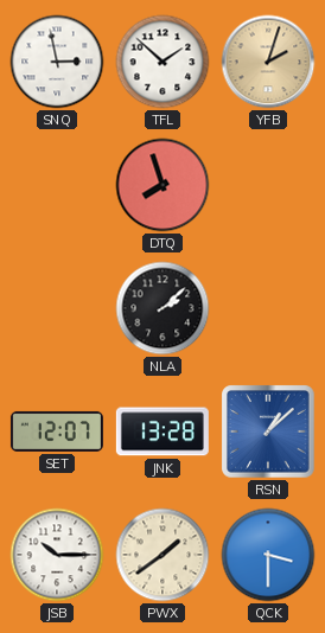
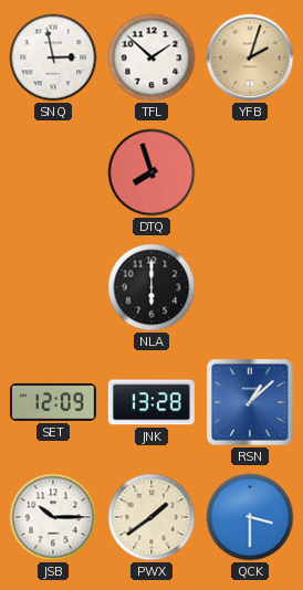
NLA: 2:08 -> 6:00 (151, 287)
SET: 12:07 -> 12:09 (53, 402)
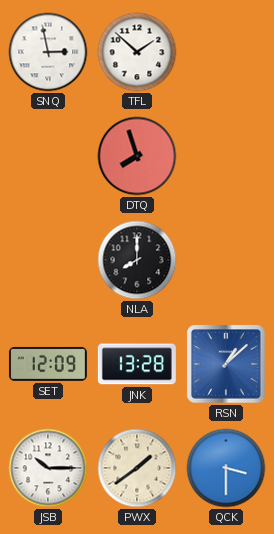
YFB: 2:03 -> none (250, 57)
NLA: 6:00 -> 8:00 (137, 260)
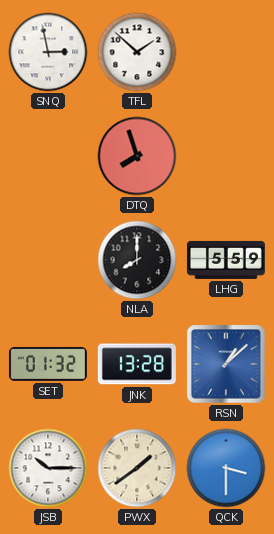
LHG: none -> 5:59 (226, 260)
SET: 12:09 -> 01:32 (48, 364)
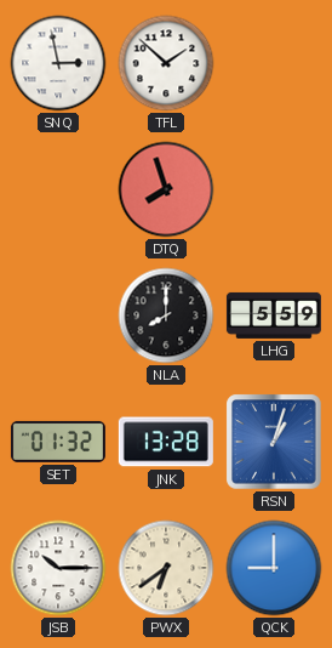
RSN: 1:08 -> 1:03 (274, 442)
PWX: 1:39 -> 6:39 (166, 568)
QCK: 3:30 -> 9:00 (274, 568)
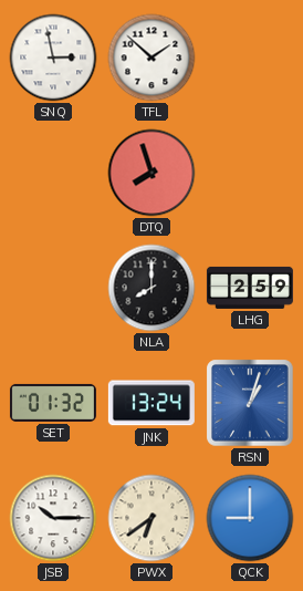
LHG: 5:59 -> 2:59 (250, 288)
JNK: 13:28 -> 13:24 (151, 403)
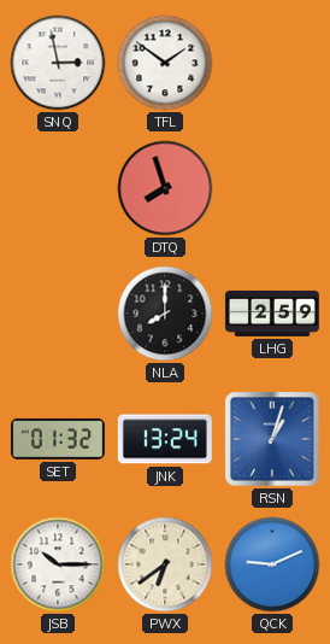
TFL: 1:52 -> 1:51 (165, 63)
QCK: 9:00 -> 9:11 (272, 564)
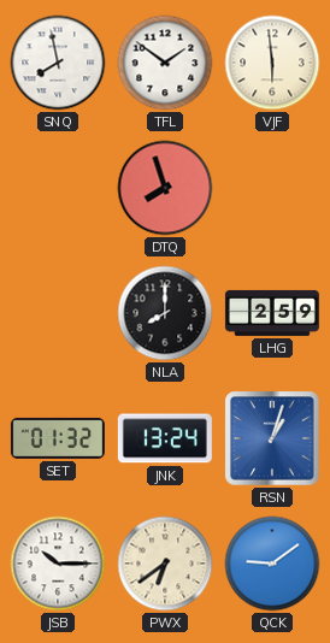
SNQ: 2:58 -> 7:58 (58, 63)
VJF: none -> 5:59 (272, 63)
QCK: 9:11 -> 9:09 (272, 564)
